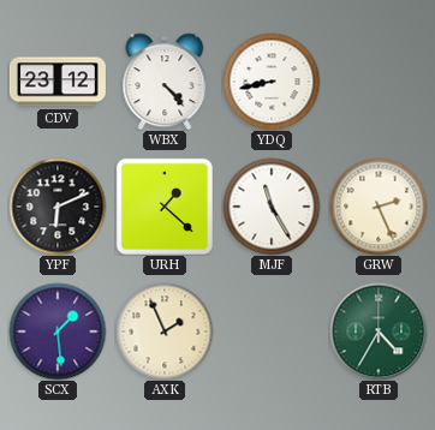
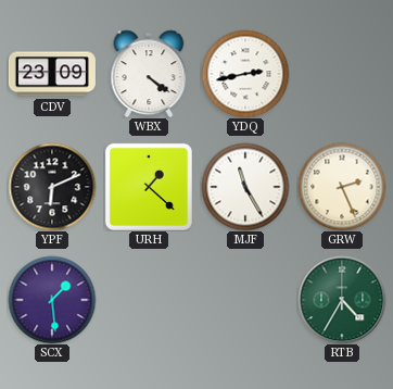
CDV: 23:12 -> 23:09 (52, 74)
WBX: 4:23 -> 4:21 (149, 74)
YDQ: 8:43 -> 2:43 (245, 74)
AXK: 1:56 -> none (165, 332)
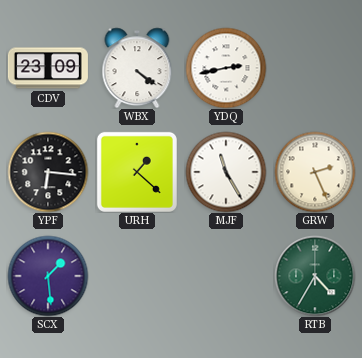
YPF: 6:11 -> 6:16 (48, 172)
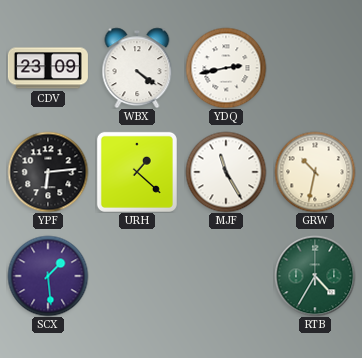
YPF: 6:16 -> 6:14 (48, 172)
GRW: 2:26 -> 10:32 (315, 172)
